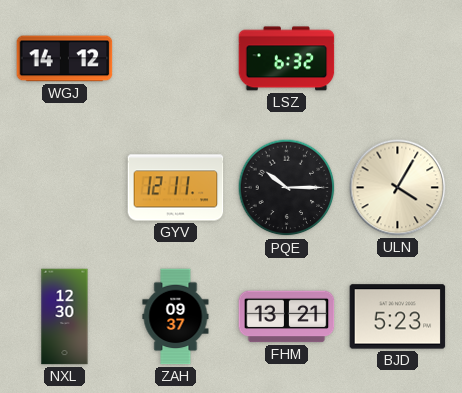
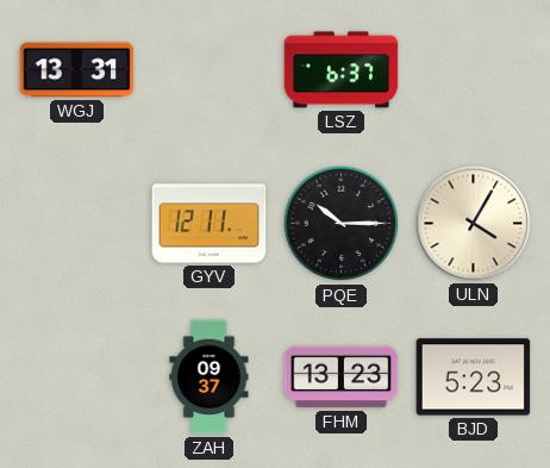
WGJ: 14:12 -> 13:31 (77, 70)
LSZ: 6:32 -> 6:37 (342, 70)
NXL: 12:30 -> none (65, 317)
FHM: 13:21 -> 13:23 (342, 377)
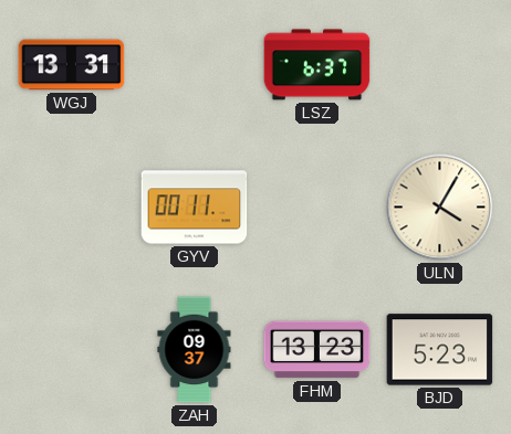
GYV: 12:11 -> 00:11 (195, 208)
PQE: 10:15 -> none (342, 224)
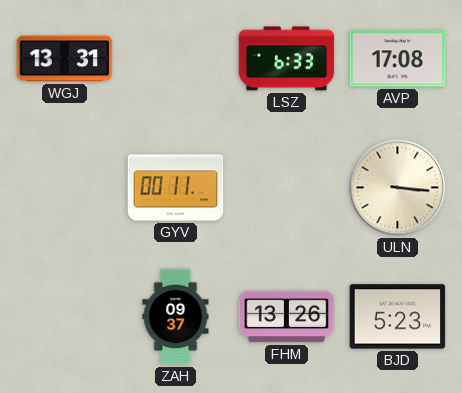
LSZ: 6:37 -> 6:33 (287, 59)
AVP: none -> 17:08 (398, 59)
ULN: 4:05 -> 3:16 (398, 188)
FHM: 13:23 -> 13:26 (287, 317)
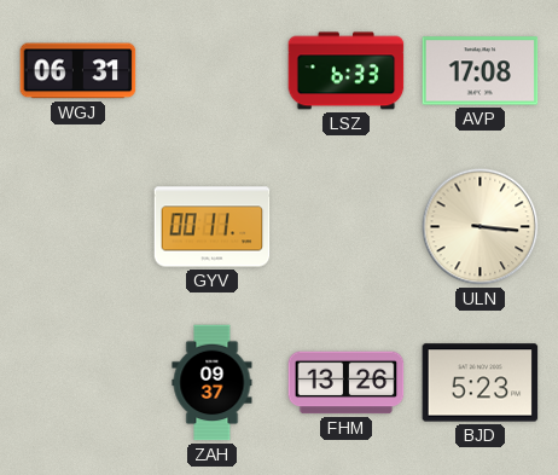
WGJ: 13:31 -> 06:31 (79, 71)
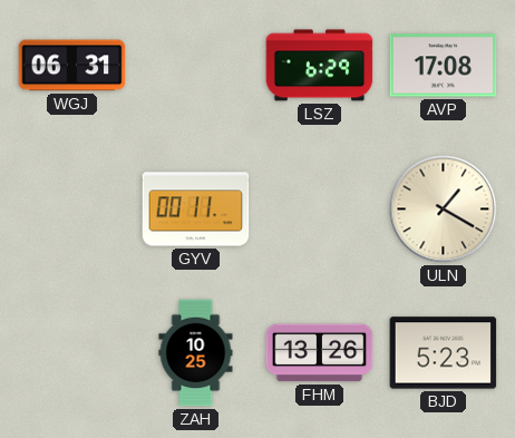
LSZ: 6:33 -> 6:29 (320, 66)
ULN: 3:16 -> 1:20 (444, 210)
ZAH: 09:37 -> 10:25 (196, 353)
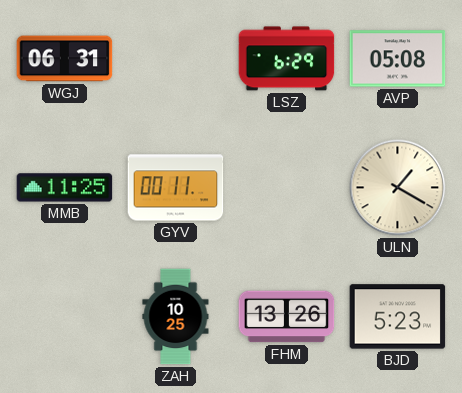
AVP: 17:08 -> 05:08 (398, 59)
MMB: none -> 11:25 (65, 188)
